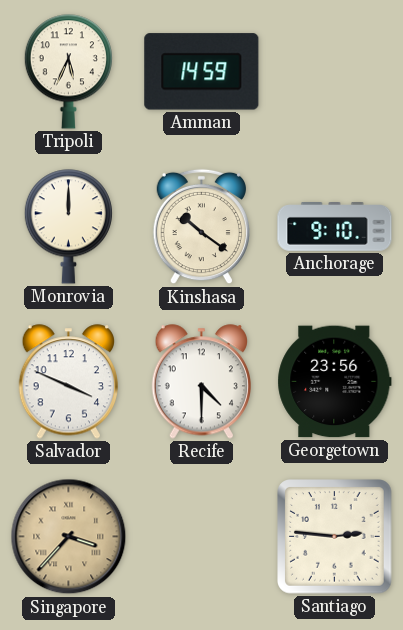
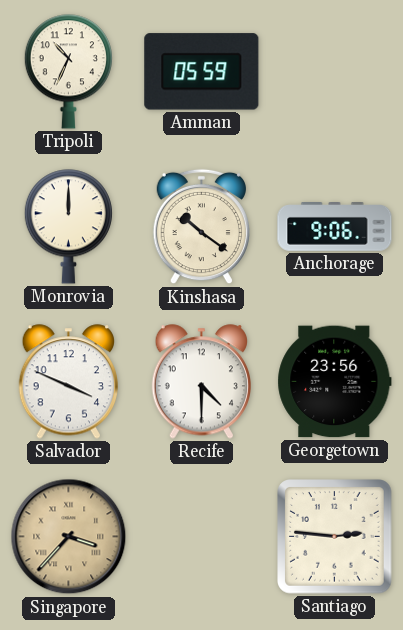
Tripoli: 5:34 -> 10:34 (68, 72)
Amman: 14:59 -> 05:59 (202, 72)
Anchorage: 9:10 -> 9:06 (335, 227)
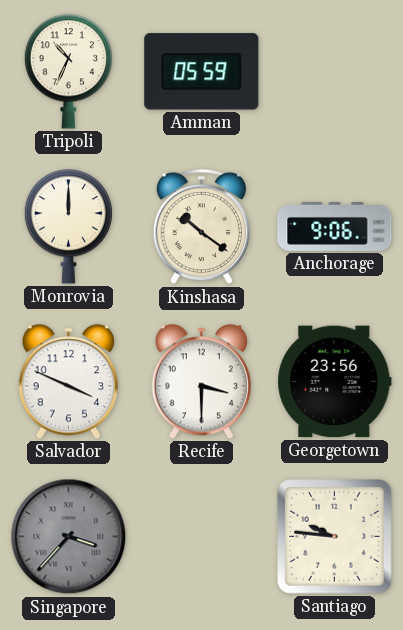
Recife: 4:30 -> 3:30 (201, 382)
Singapore dial: champagne -> grey (69, 537)
Santiago: 2:46 -> 9:46 (335, 537)
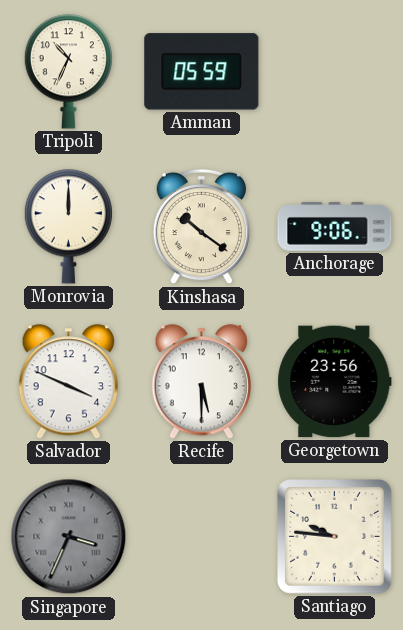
Recife: 3:30 -> 5:30 (201, 382)
Singapore: 3:37 -> 3:34 (69, 537)
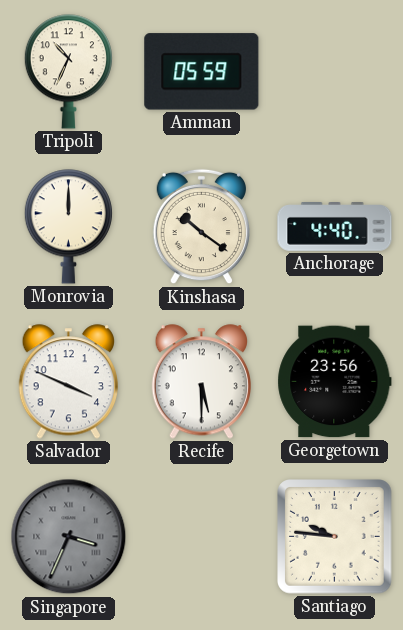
Anchorage: 9:06 -> 4:40 (335, 227)
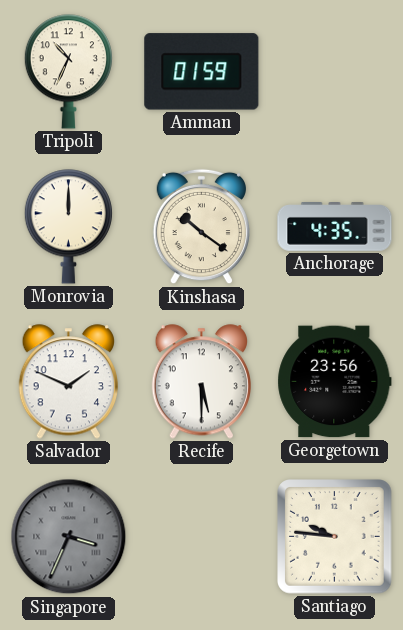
Amman: 05:59 -> 01:59 (202, 72)
Anchorage: 4:40 -> 4:35 (335, 227)
Salvador: 3:49 -> 1:49 (68, 382)
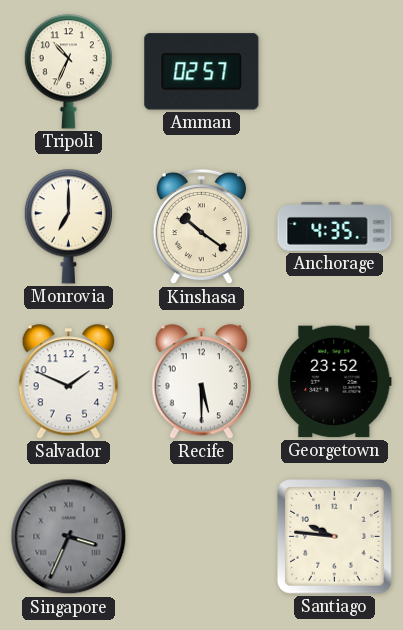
Amman: 01:59 -> 02:57 (202, 72)
Monrovia: 12:00 -> 7:00 (68, 227)
Georgetown: 23:56 -> 23:52 (335, 382)
